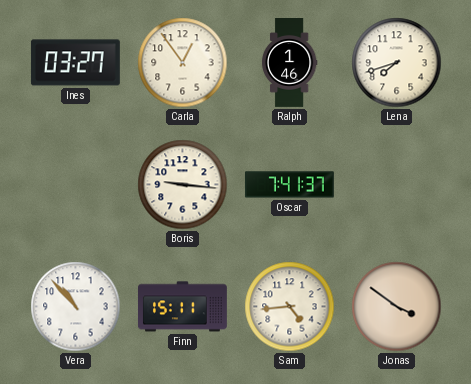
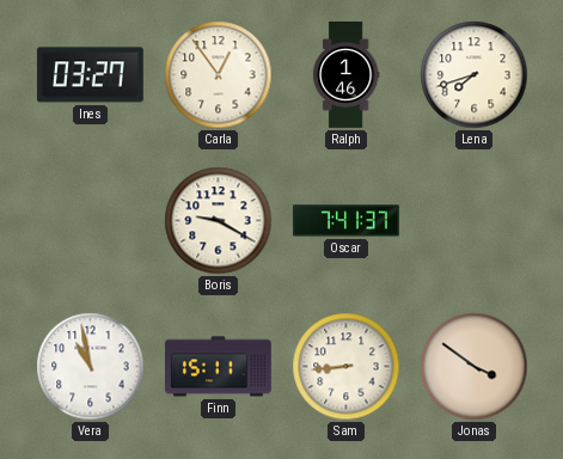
Boris: 9:16 -> 9:20 (219, 221)
Vera: 10:53 -> 10:58 (91, 367)
Sam: 4:44 -> 8:44 (347, 367)
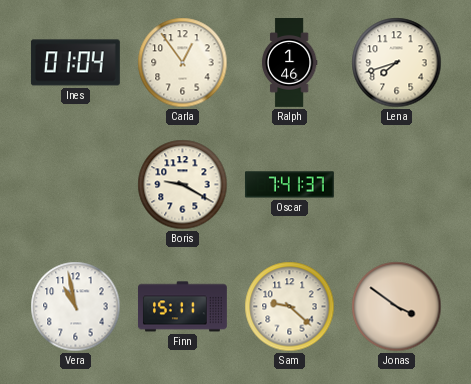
Ines: 03:27 -> 01:04 (75, 63)
Sam: 8:44 -> 9:22 (290, 307)
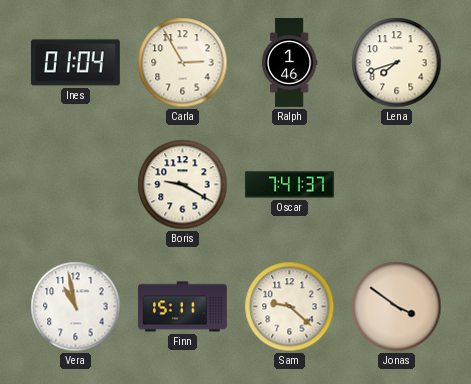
Carla: 12:54 -> 2:55 (183, 63)
